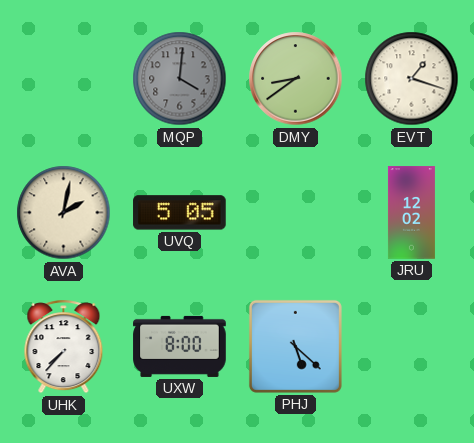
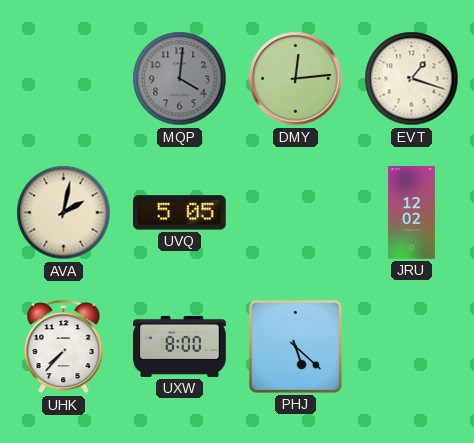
DMY: 8:39 -> 12:14 (296, 79)
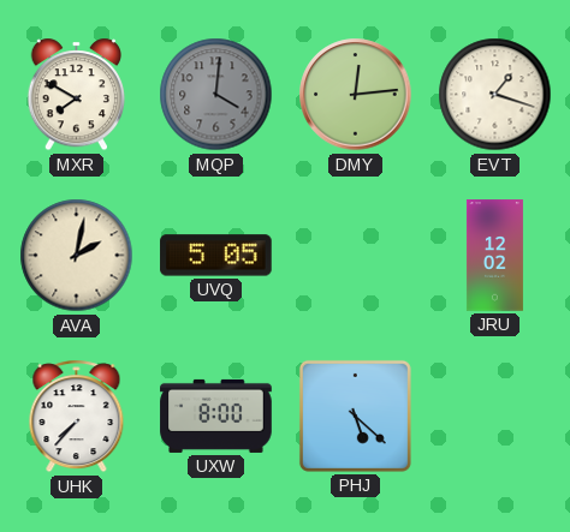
MXR: none -> 7:50 (76, 95)
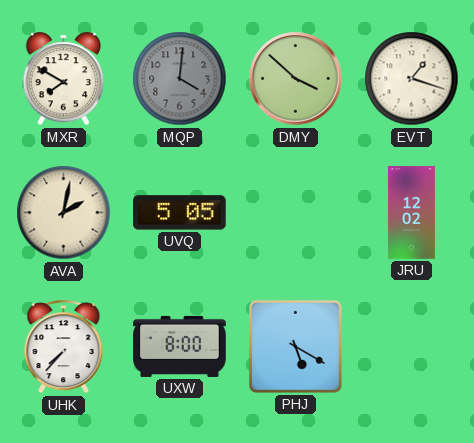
DMY: 12:14 -> 3:52 (296, 79)
PHJ: 5:22 -> 5:20 (295, 346)
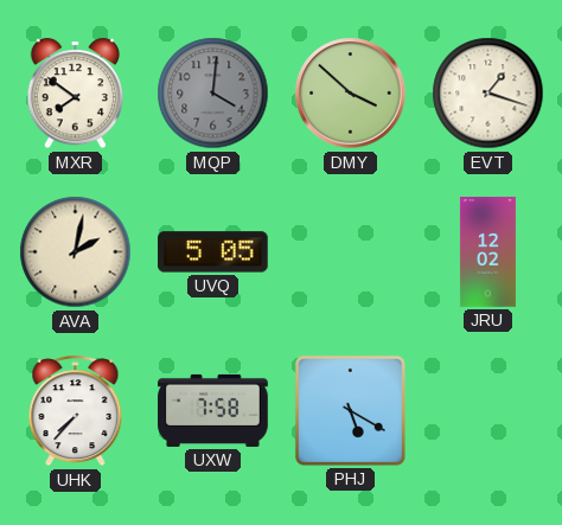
MXR: 7:50 -> 7:51 (75, 94)
UXW: 8:00 -> 7:58 (213, 410)
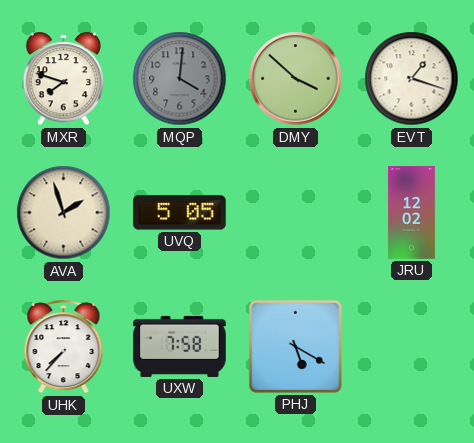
MXR: 7:51 -> 7:48 (63, 79)
AVA: 2:02 -> 1:57 (64, 213)
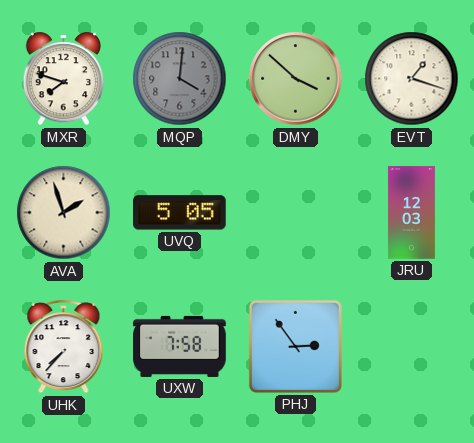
JRU: 12:02 -> 12:03 (411, 213)
PHJ: 5:20 -> 2:54 (295, 346)
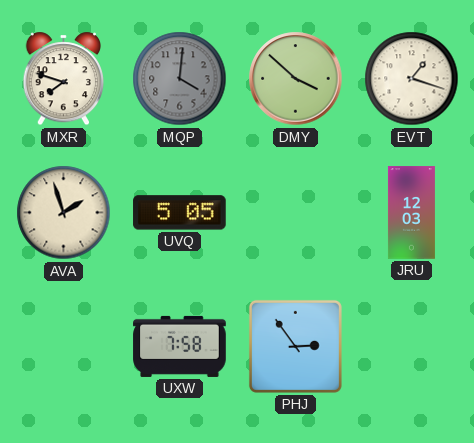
UHK: 7:37 -> none (64, 347)
